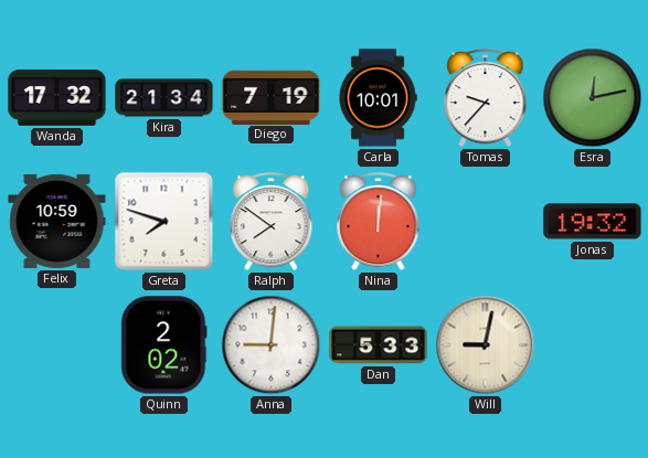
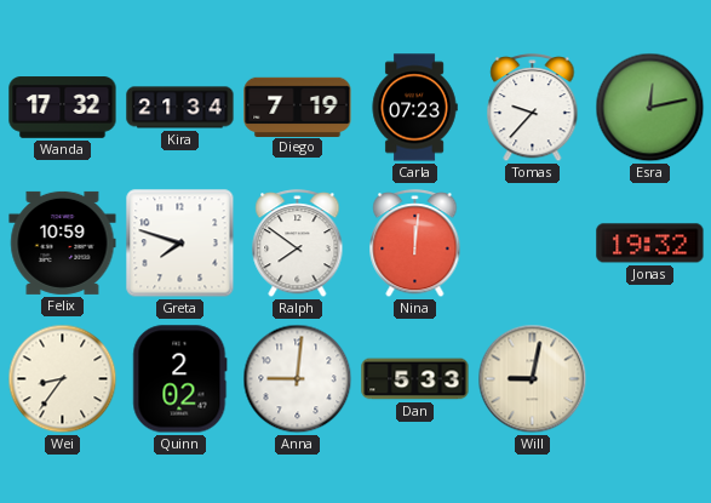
Carla: 10:01 -> 07:23 (414, 108)
Wei: none -> 8:36 (63, 379)
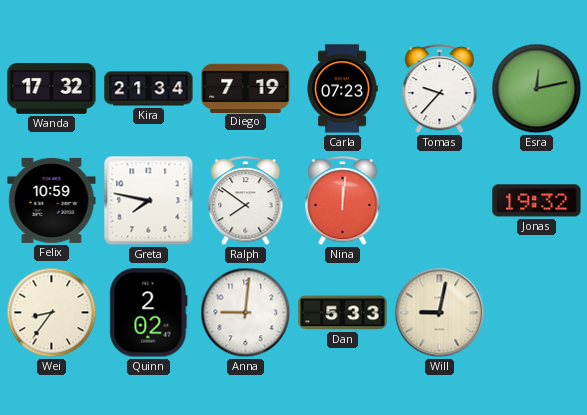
Greta: 7:48 -> 7:47 (149, 201)
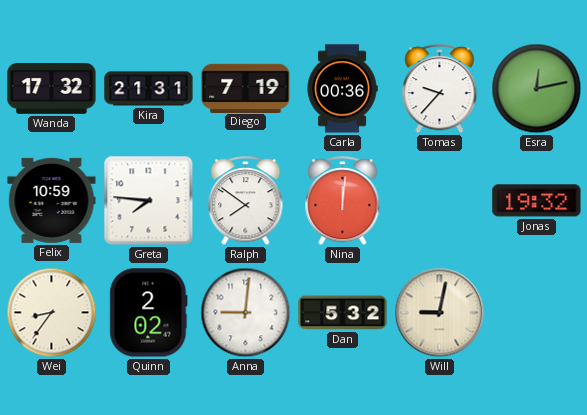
Kira: 21:34 -> 21:31 (149, 89)
Carla: 07:23 -> 00:36 (342, 89)
Greta: 7:47 -> 7:46 (149, 201)
Dan: 5:33 -> 5:32 (343, 313)
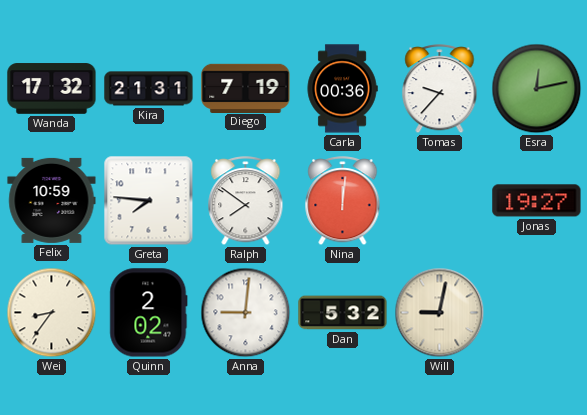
Jonas: 19:32 -> 19:27 (537, 201)
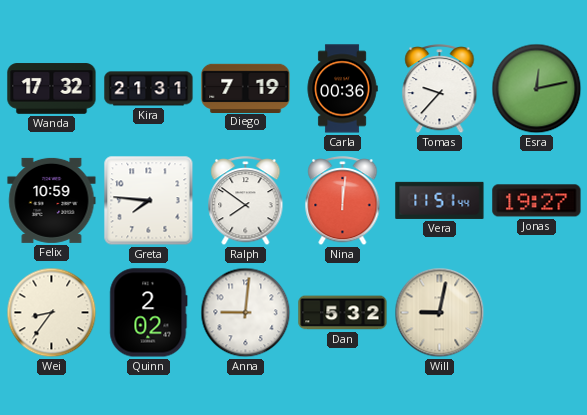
Vera: none -> 11:51 (440, 200)
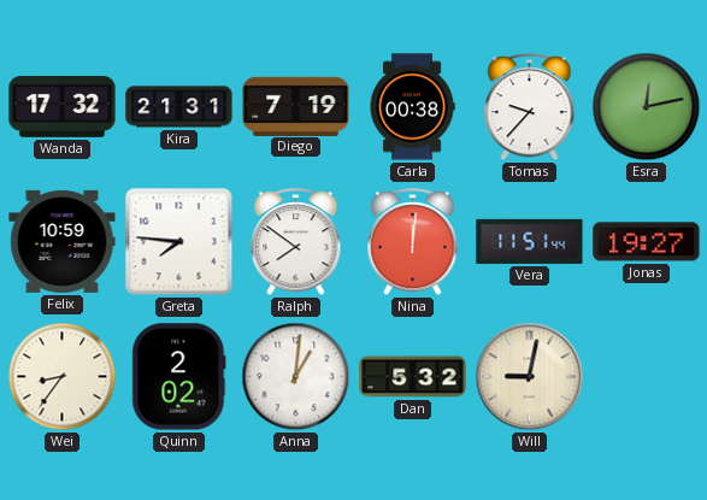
Carla: 00:36 -> 00:38 (412, 107)
Anna: 9:01 -> 1:01 (296, 377)
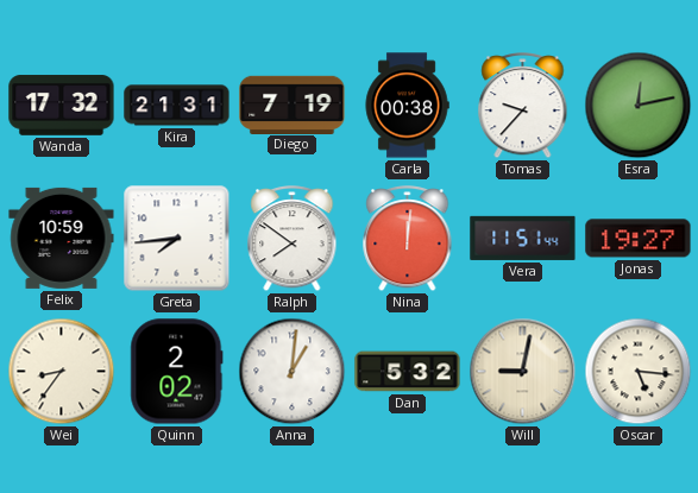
Greta: 7:46 -> 7:44 (177, 239)
Oscar: none -> 5:16 (639, 372)
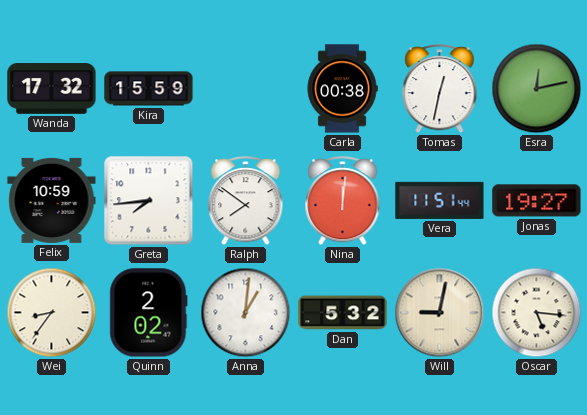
Kira: 21:31 -> 15:59 (149, 89)
Diego: 7:19 -> none (293, 105)
Tomas: 9:37 -> 12:32 (440, 89)
